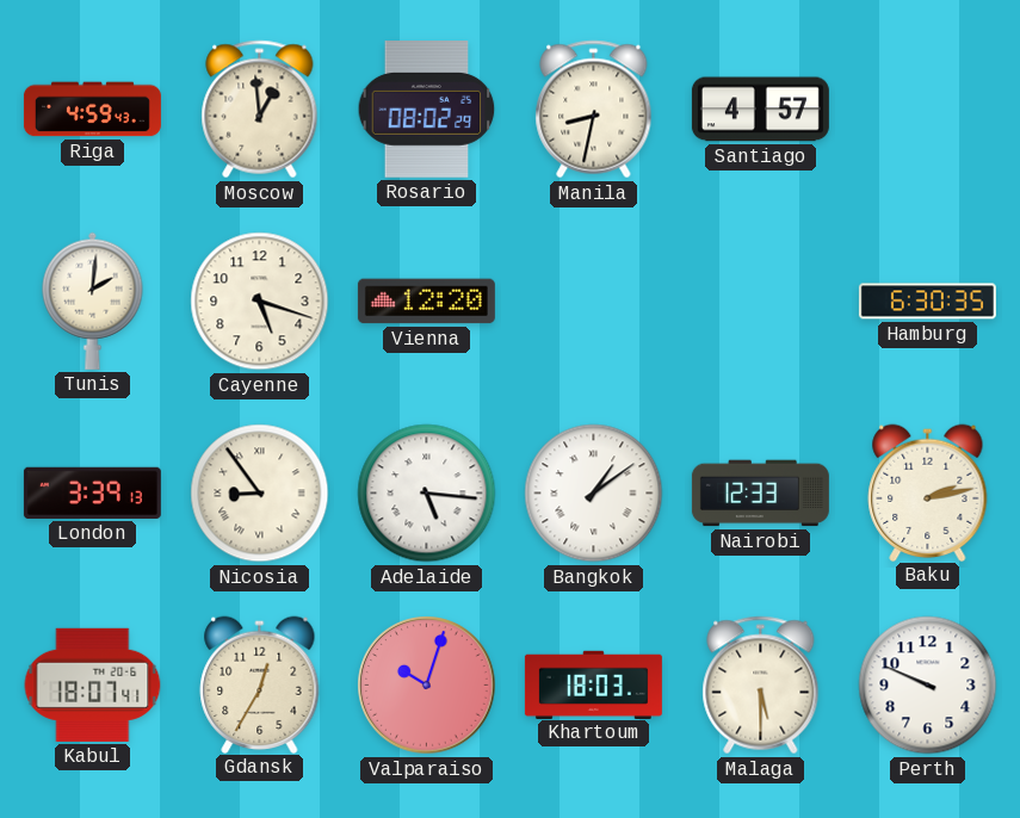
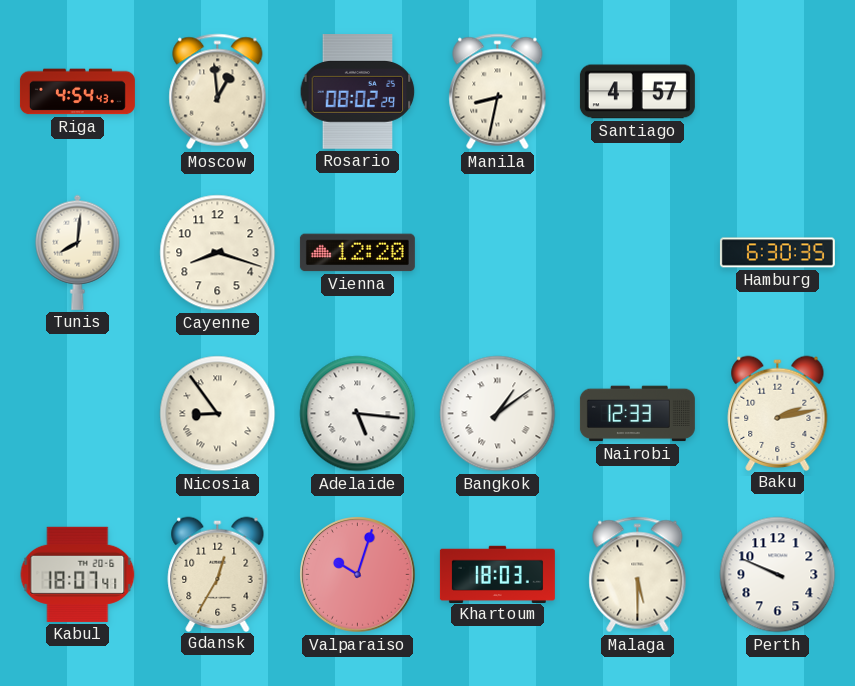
Riga: 4:59 -> 4:54 (77, 92)
Tunis: 2:01 -> 8:01 (78, 252)
Cayenne: 5:18 -> 8:18 (218, 253)
London: 3:39 -> none (92, 492)
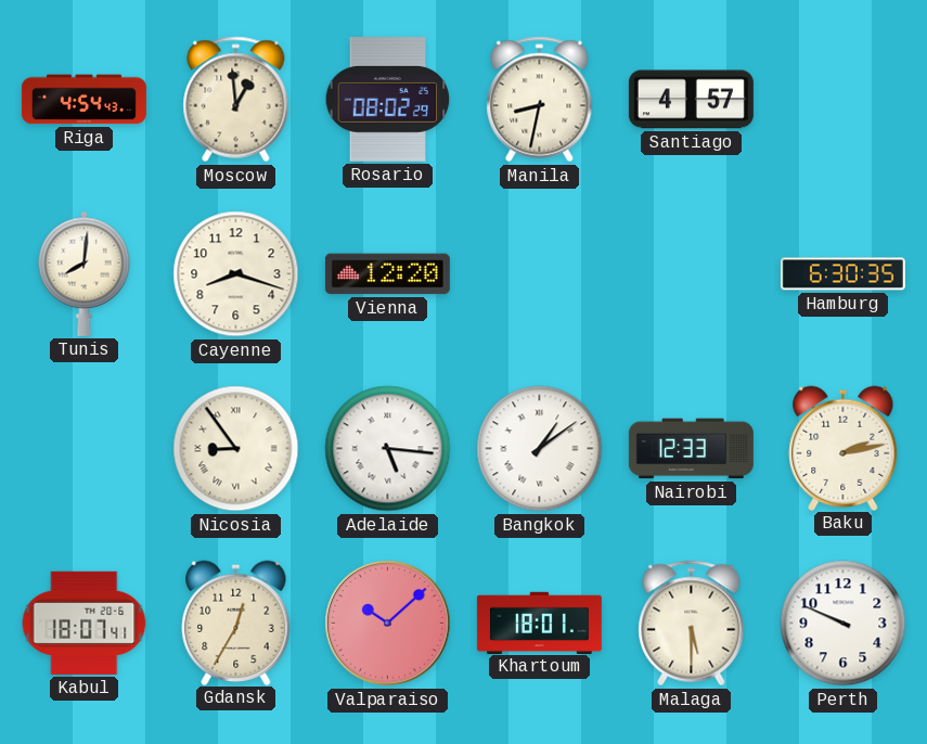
Valparaiso: 10:03 -> 10:08 (388, 624)
Khartoum: 18:03 -> 18:01 (539, 623)
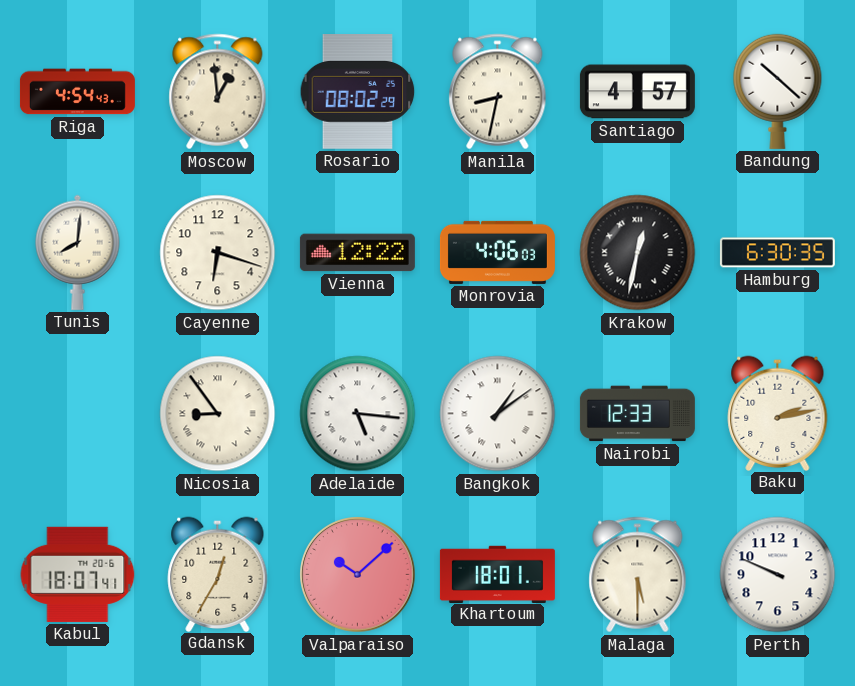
Bandung: none -> 10:22 (778, 91)
Cayenne: 8:18 -> 6:18 (218, 253)
Vienna: 12:20 -> 12:22 (357, 253)
Monrovia: none -> 4:06 (497, 252)
Krakow: none -> 12:32 (638, 253)
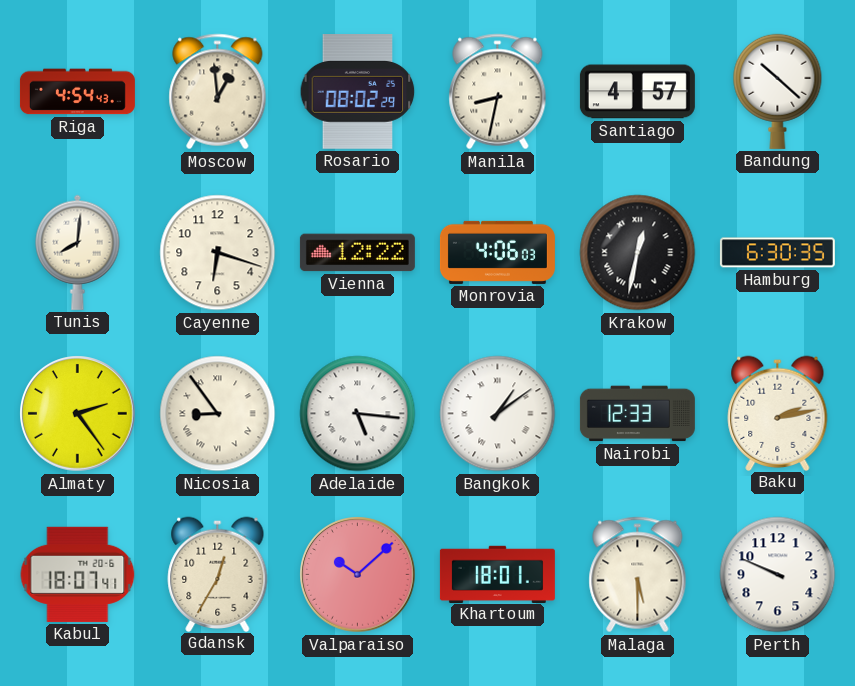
Almaty: none -> 2:24 (78, 414)
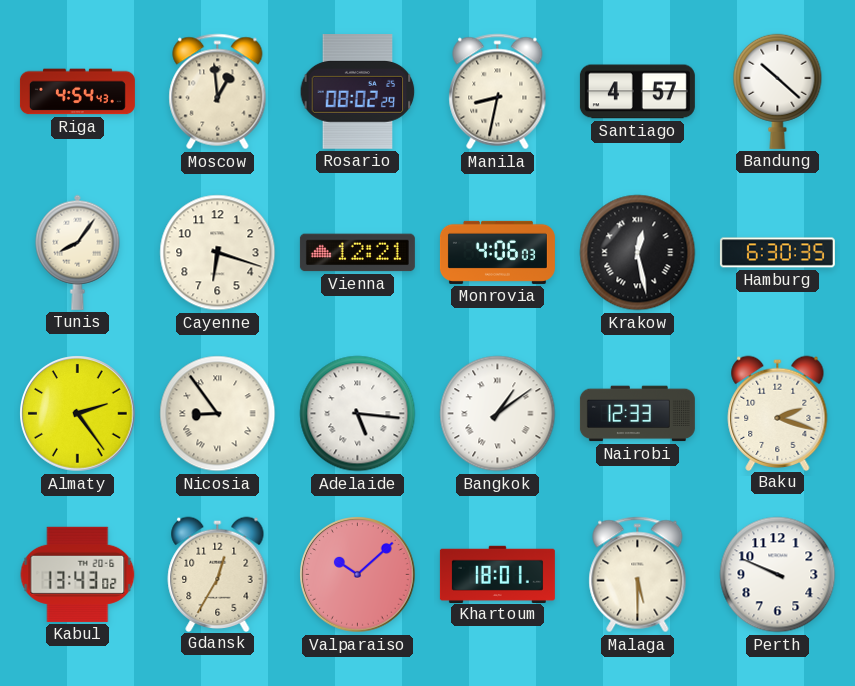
Tunis: 8:01 -> 8:06 (78, 252)
Vienna: 12:22 -> 12:21 (357, 253)
Krakow: 12:32 -> 12:28 (638, 253)
Baku: 2:13 -> 2:18 (778, 413)
Kabul: 18:07 -> 13:43 (78, 574)
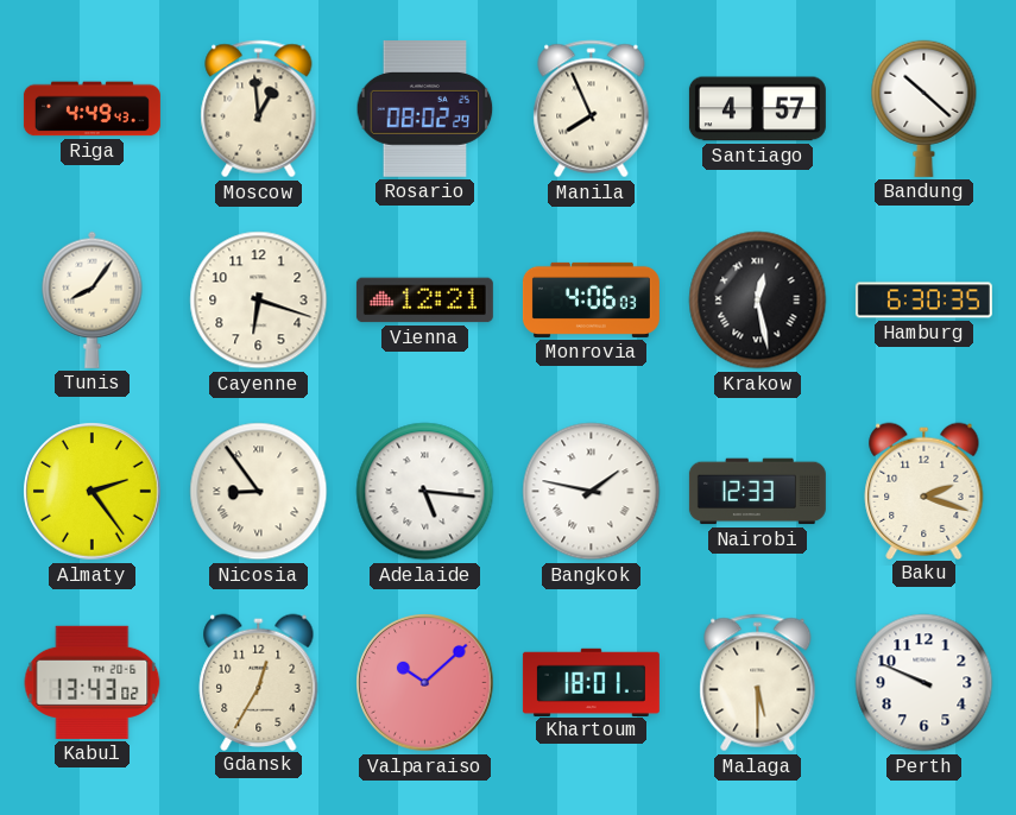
Riga: 4:54 -> 4:49 (91, 109)
Manila: 8:32 -> 7:56 (592, 109)
Bangkok: 1:09 -> 1:47 (592, 492)
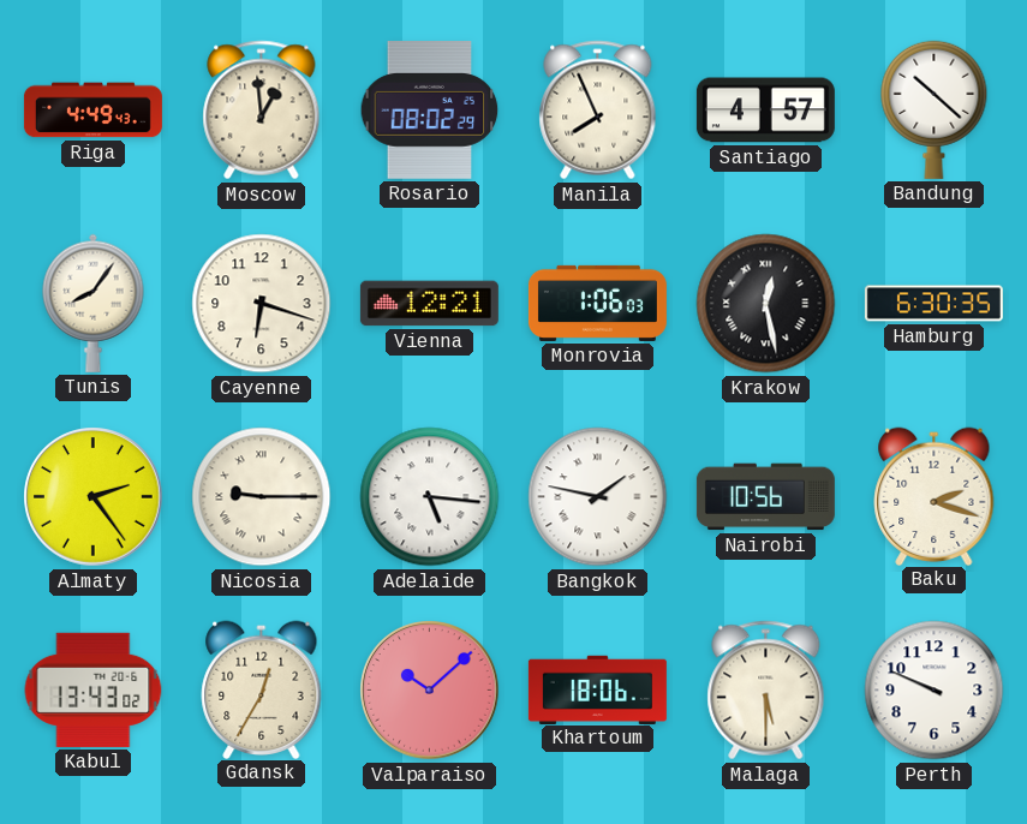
Monrovia: 4:06 -> 1:06 (597, 303)
Nicosia: 8:54 -> 9:15 (262, 497)
Nairobi: 12:33 -> 10:56 (765, 497)
Khartoum: 18:01 -> 18:06 (597, 689)
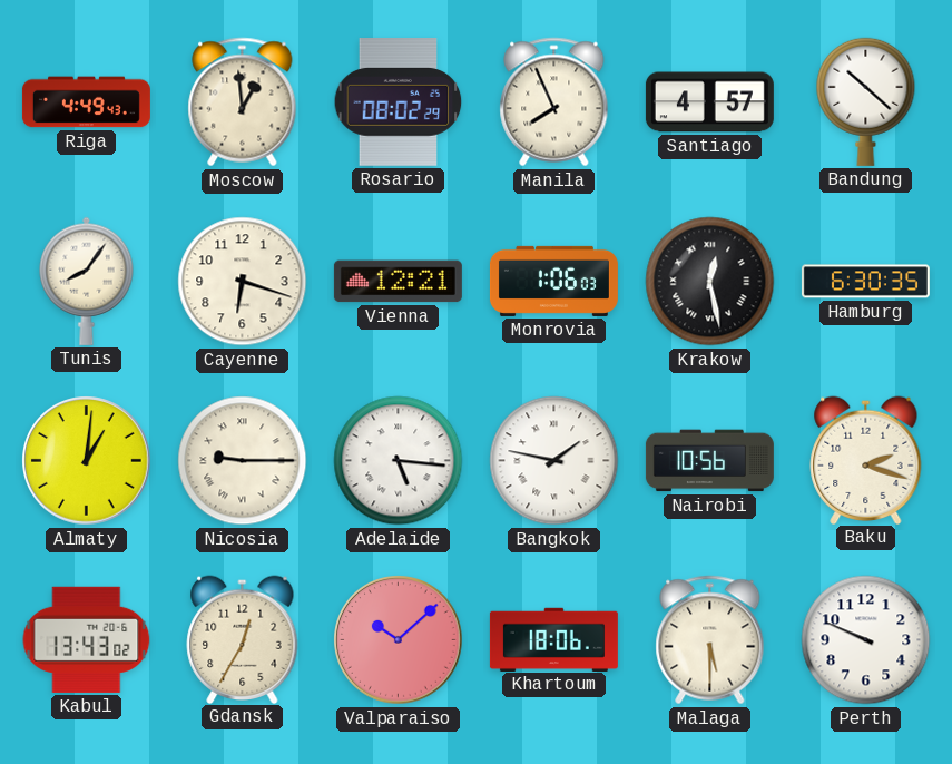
Almaty: 2:24 -> 1:01 (87, 461)
